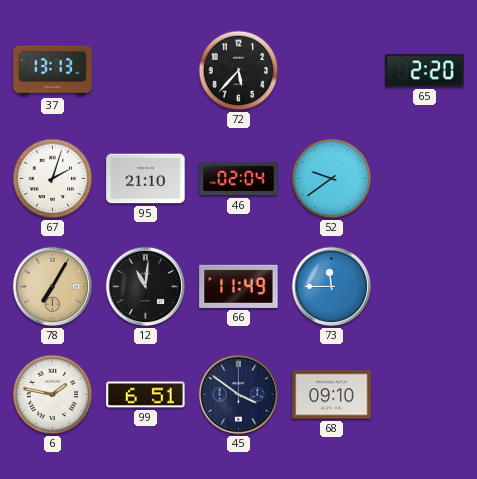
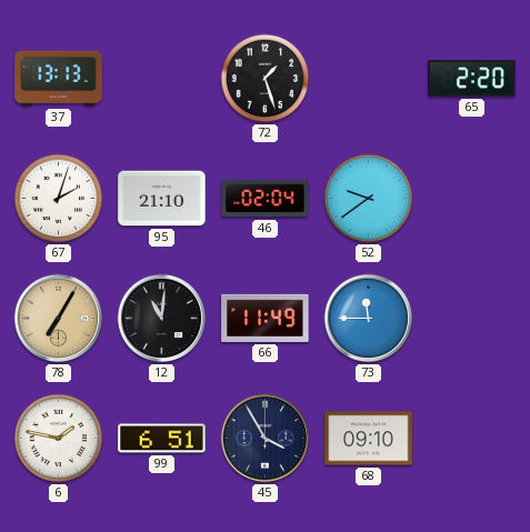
72: 5:37 -> 1:27 (266, 79)
45: 3:51 -> 3:55 (266, 439)
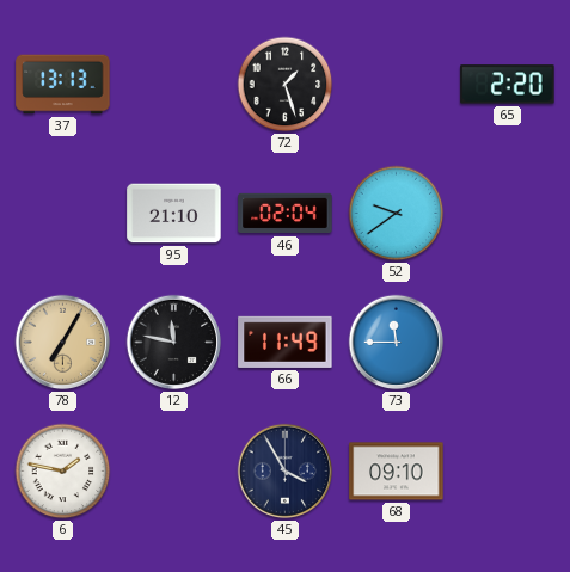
67: 2:03 -> none (59, 199)
12: 11:01 -> 11:47 (174, 343)
99: 6:51 -> none (162, 439)
